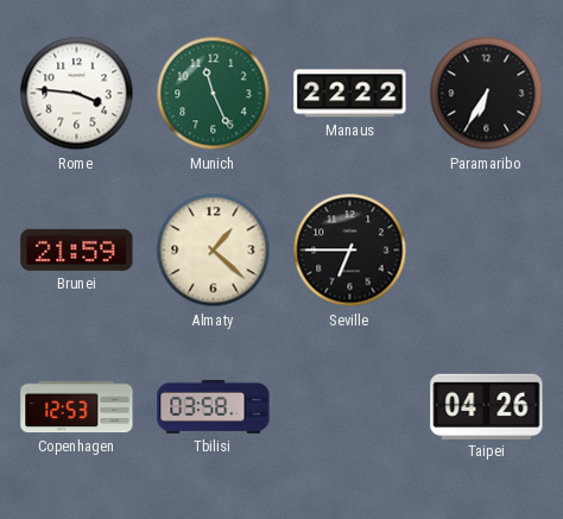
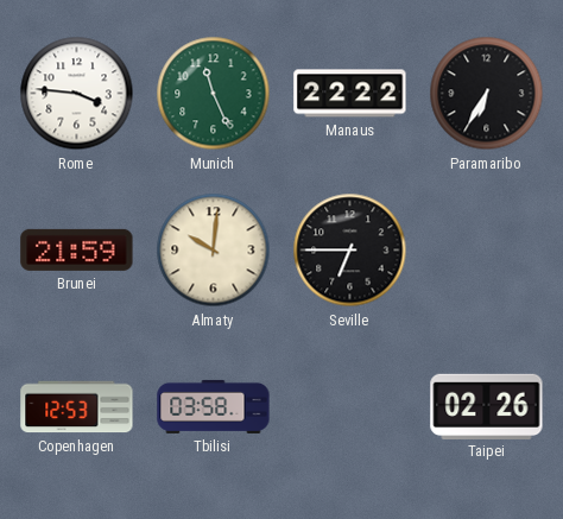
Almaty: 1:22 -> 10:01 (214, 251)
Taipei: 04:26 -> 02:26 (487, 406)
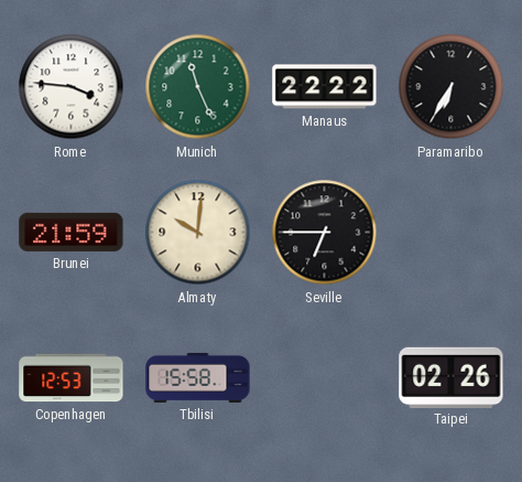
Tbilisi: 03:58 -> 15:58 (198, 377)
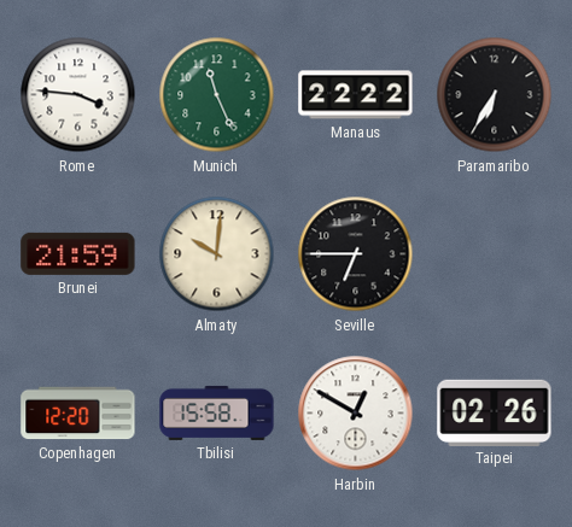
Copenhagen: 12:53 -> 12:20 (78, 414)
Harbin: none -> 12:50 (356, 414)
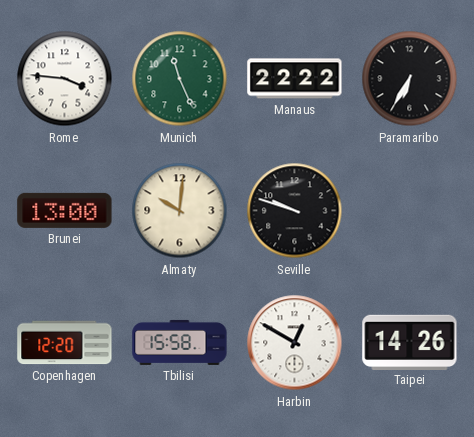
Brunei: 21:59 -> 13:00 (65, 210)
Seville: 6:45 -> 9:48 (295, 211)
Taipei: 02:26 -> 14:26 (410, 342)
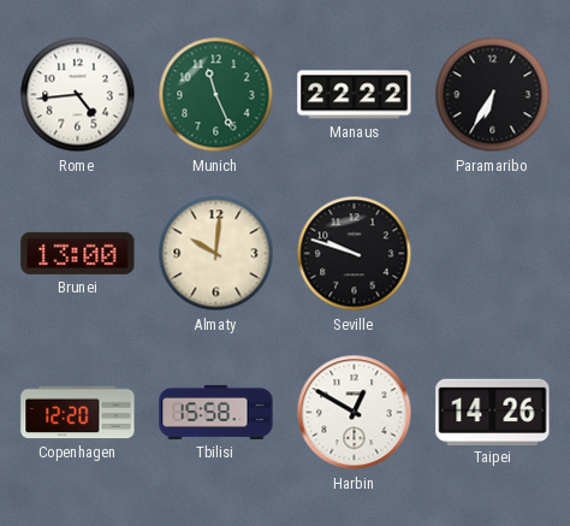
Rome: 3:46 -> 4:44 (78, 95)
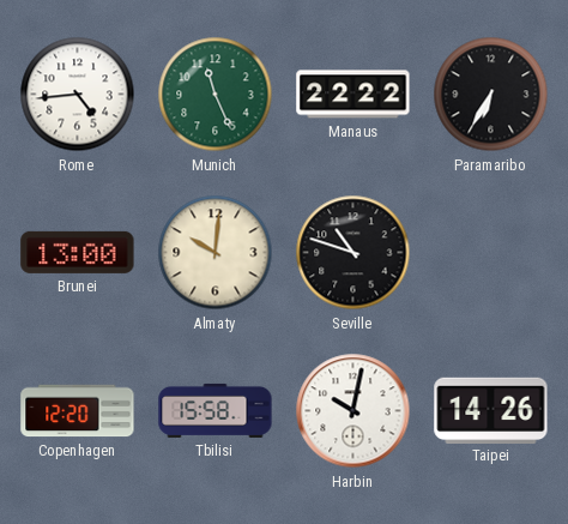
Seville: 9:48 -> 10:48 (354, 253)
Harbin: 12:50 -> 10:02 (354, 411)
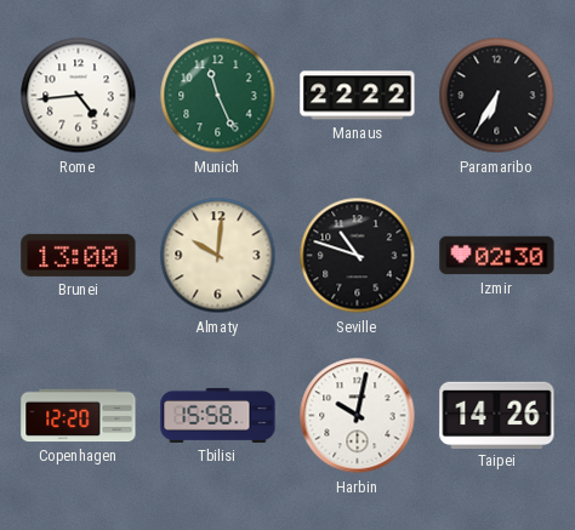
Izmir: none -> 02:30 (497, 256)
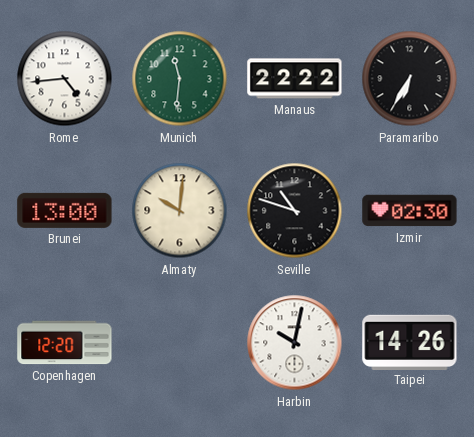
Munich: 11:26 -> 11:31 (180, 79)
Tbilisi: 15:58 -> none (218, 415)
